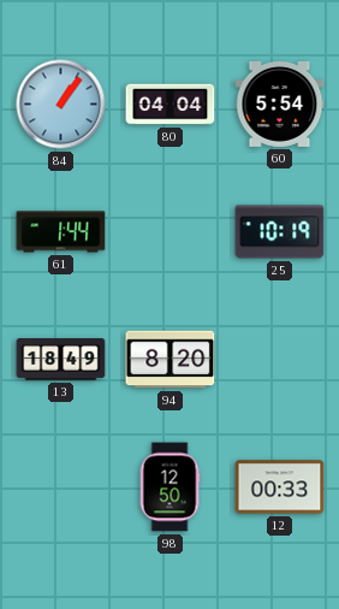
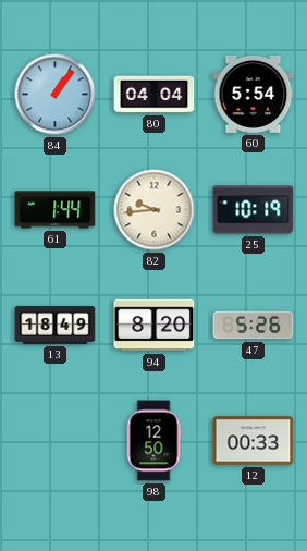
82: none -> 9:44 (155, 210)
47: none -> 5:26 (254, 326)
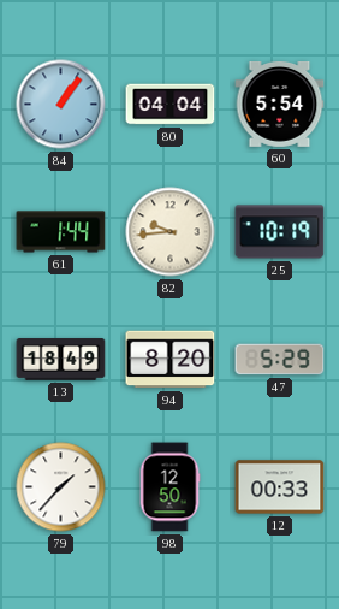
47: 5:26 -> 5:29 (280, 360)
79: none -> 1:37 (61, 487)
